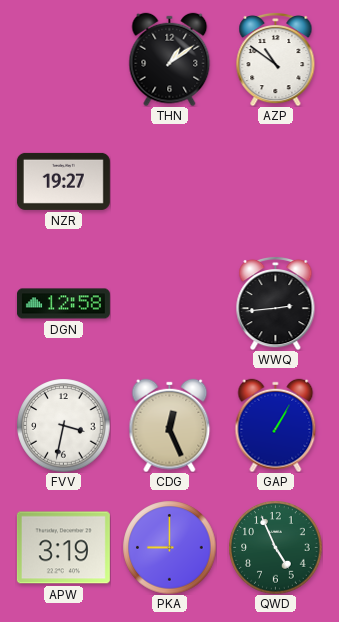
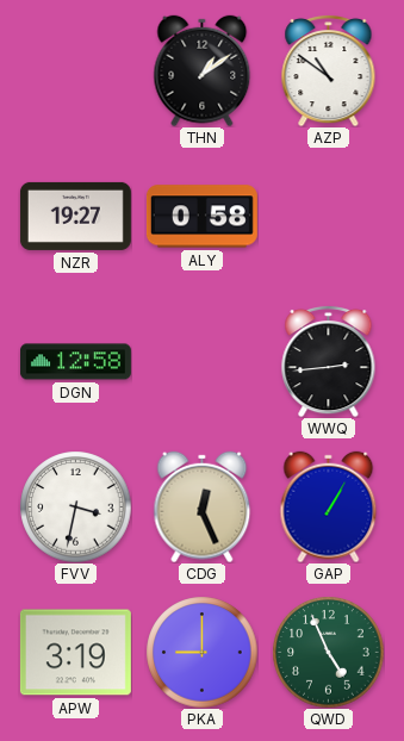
ALY: none -> 0:58 (201, 217)
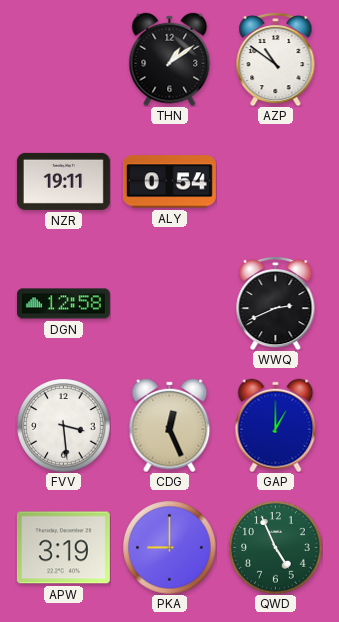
NZR: 19:27 -> 19:11 (63, 181)
ALY: 0:58 -> 0:54 (169, 182)
WWQ: 2:44 -> 2:41 (276, 303)
FVV: 3:32 -> 3:29 (63, 425)
GAP: 1:05 -> 1:00 (276, 425)
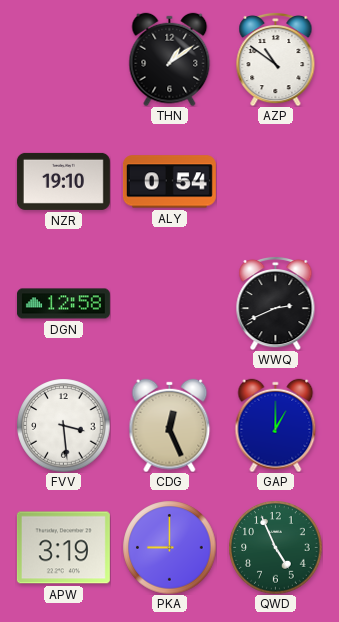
NZR: 19:11 -> 19:10 (63, 181)
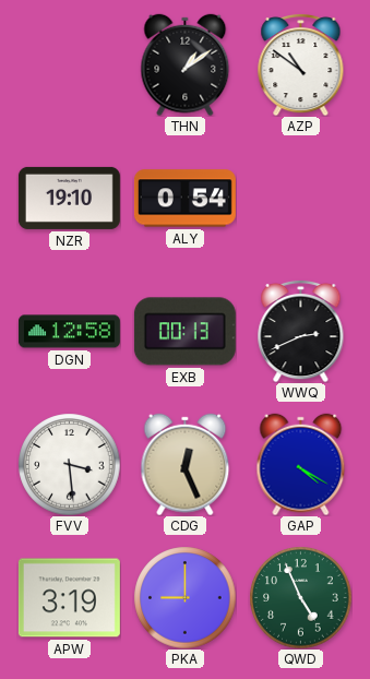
EXB: none -> 00:13 (184, 332)
GAP: 1:00 -> 4:20 (301, 464)
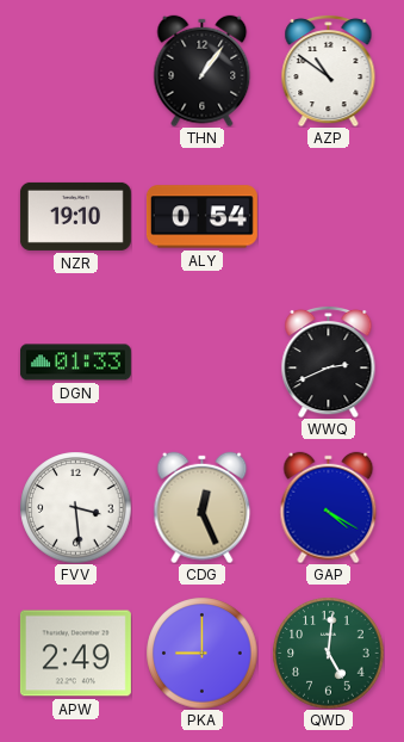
THN: 1:09 -> 1:06 (203, 70)
DGN: 12:58 -> 01:33 (75, 363)
EXB: 00:13 -> none (184, 332)
APW: 3:19 -> 2:49 (75, 654)
QWD: 4:56 -> 5:01 (328, 653)
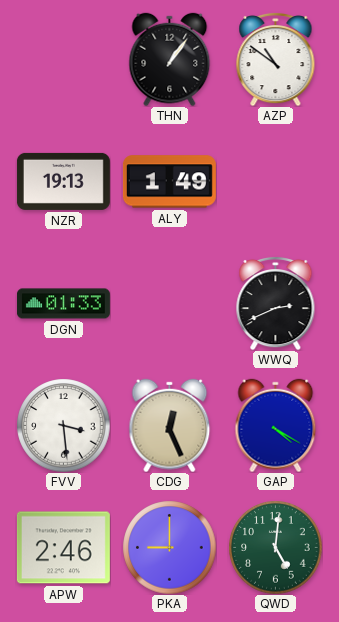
NZR: 19:10 -> 19:13 (63, 181)
ALY: 0:54 -> 1:49 (169, 182)
APW: 2:49 -> 2:46 (63, 548)
